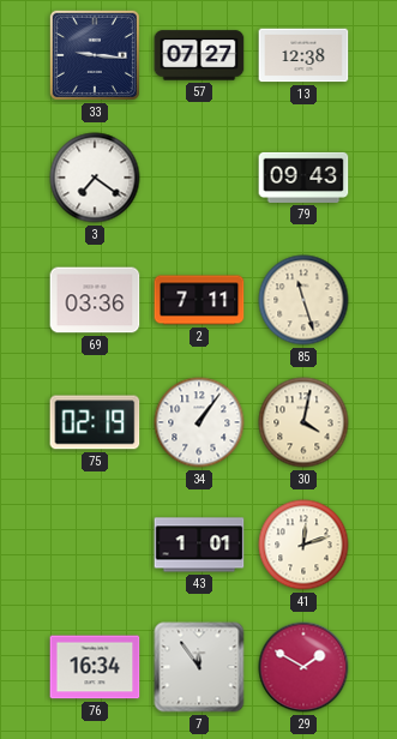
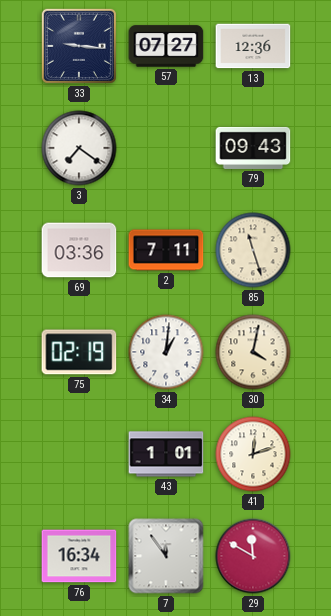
13: 12:38 -> 12:36 (253, 46)
34: 1:06 -> 1:01 (166, 352)
29: 1:50 -> 11:50 (253, 556)
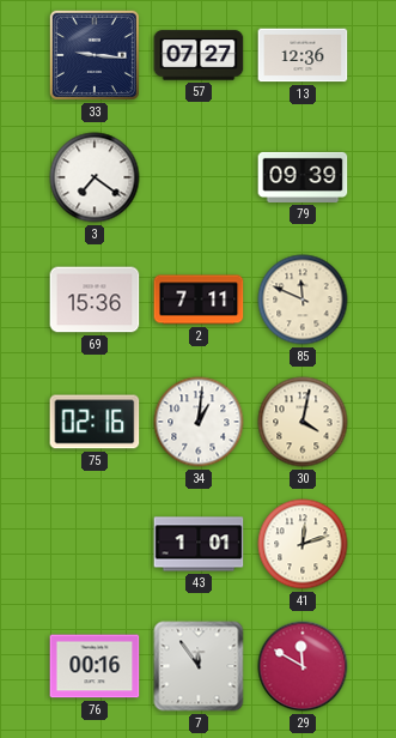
79: 09:43 -> 09:39 (303, 177)
69: 03:36 -> 15:36 (95, 300)
85: 11:27 -> 11:49 (303, 300)
75: 02:19 -> 02:16 (95, 422)
76: 16:34 -> 00:16 (95, 666)
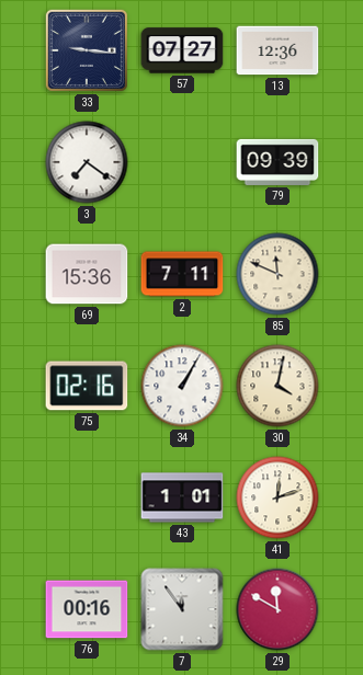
34: 1:01 -> 1:05 (182, 386)
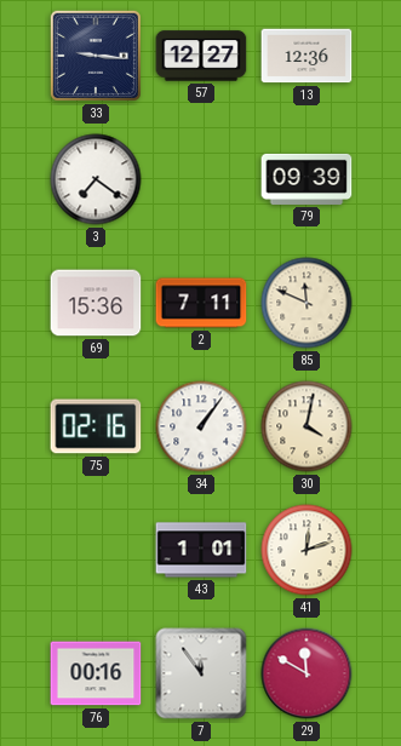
57: 07:27 -> 12:27 (201, 56)
34: 1:05 -> 1:06 (201, 426)
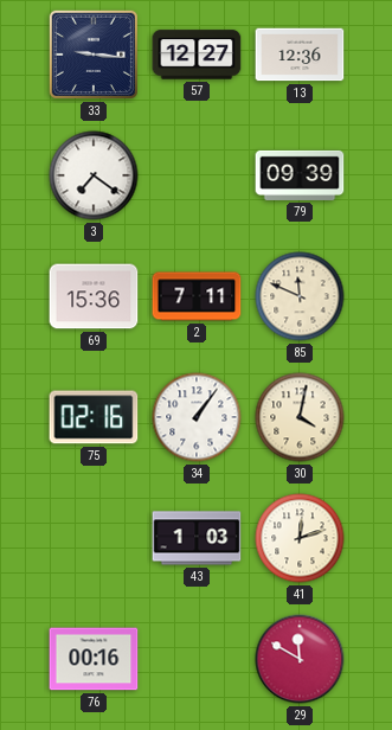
43: 1:01 -> 1:03 (197, 538)
7: 11:54 -> none (201, 673)
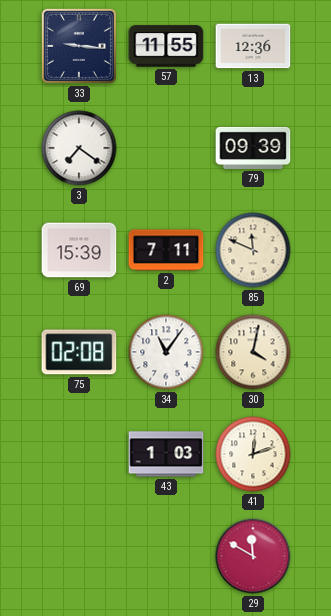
57: 12:27 -> 11:55 (166, 46)
69: 15:36 -> 15:39 (79, 250)
75: 02:16 -> 02:08 (79, 352)
34: 1:06 -> 11:06 (166, 352)
76: 00:16 -> none (94, 659)
